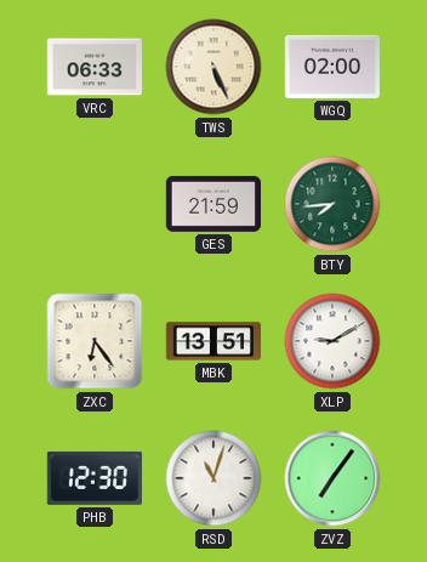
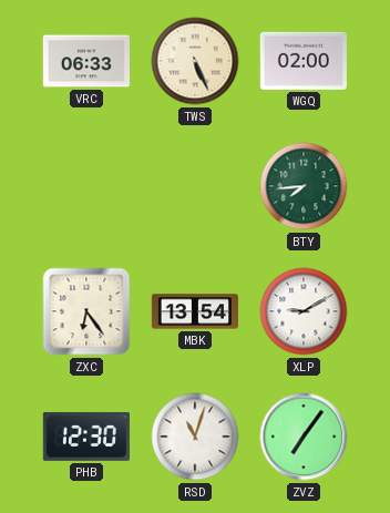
GES: 21:59 -> none (213, 204)
MBK: 13:51 -> 13:54 (195, 311)
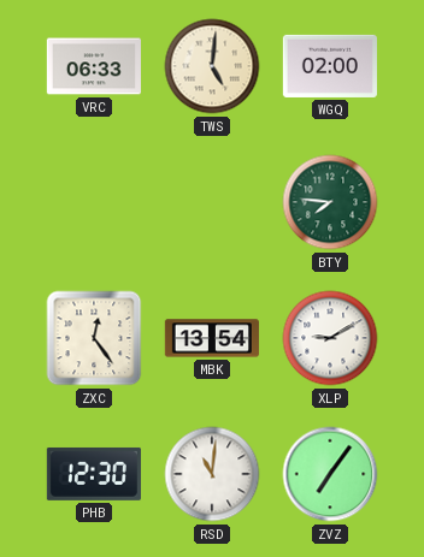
TWS: 5:26 -> 5:01 (212, 66)
BTY: 7:44 -> 7:46 (330, 202)
ZXC: 6:24 -> 12:24 (94, 338)
RSD: 11:03 -> 11:01 (212, 474)
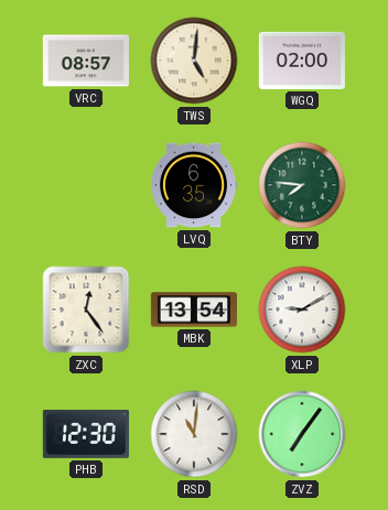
VRC: 06:33 -> 08:57 (86, 61)
LVQ: none -> 6:35 (194, 185)
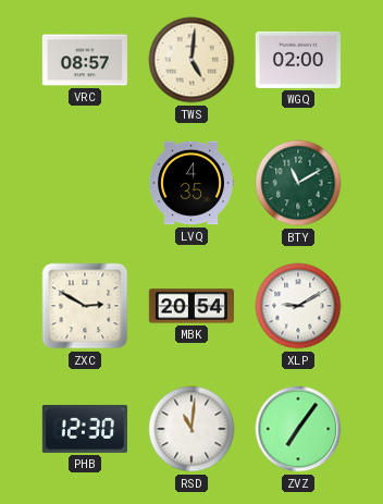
LVQ: 6:35 -> 4:35 (191, 183)
BTY: 7:46 -> 11:10 (298, 183)
ZXC: 12:24 -> 2:50 (85, 306)
MBK: 13:54 -> 20:54 (191, 306)
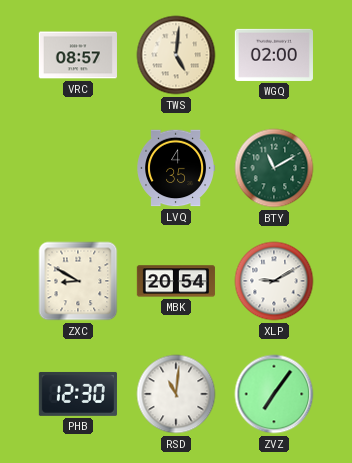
ZXC: 2:50 -> 8:50 (78, 281)
